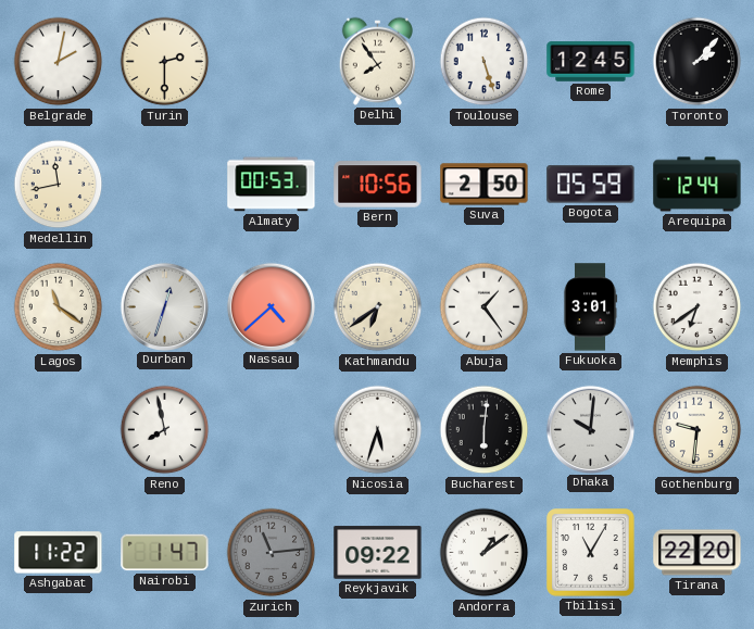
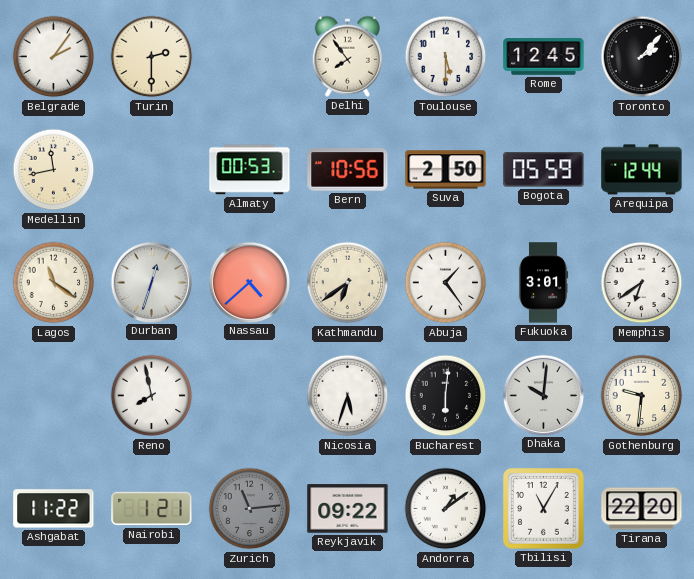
Belgrade: 2:02 -> 2:06 (54, 57)
Toulouse: 5:27 -> 5:30 (446, 57)
Nairobi: 1:47 -> 1:21 (152, 509)
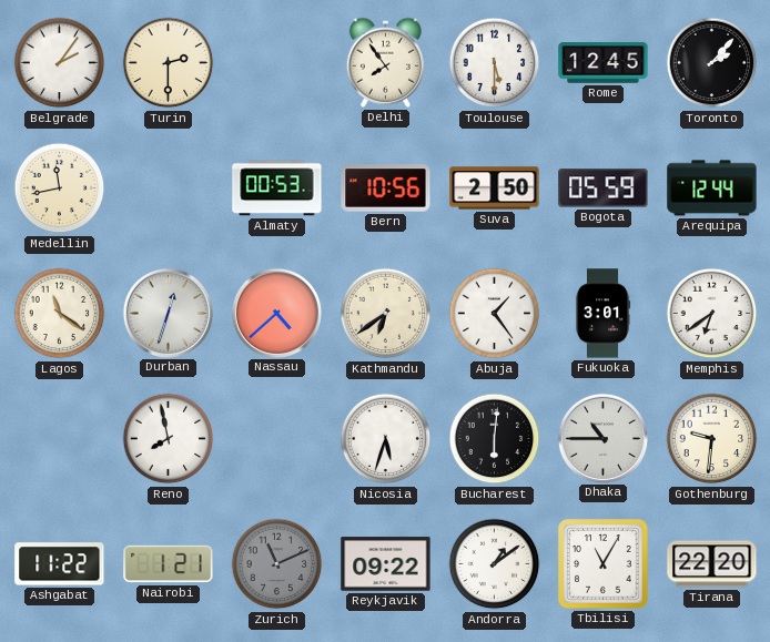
Dhaka: 10:01 -> 10:45 (602, 438)
Zurich: 11:14 -> 11:11 (277, 564)
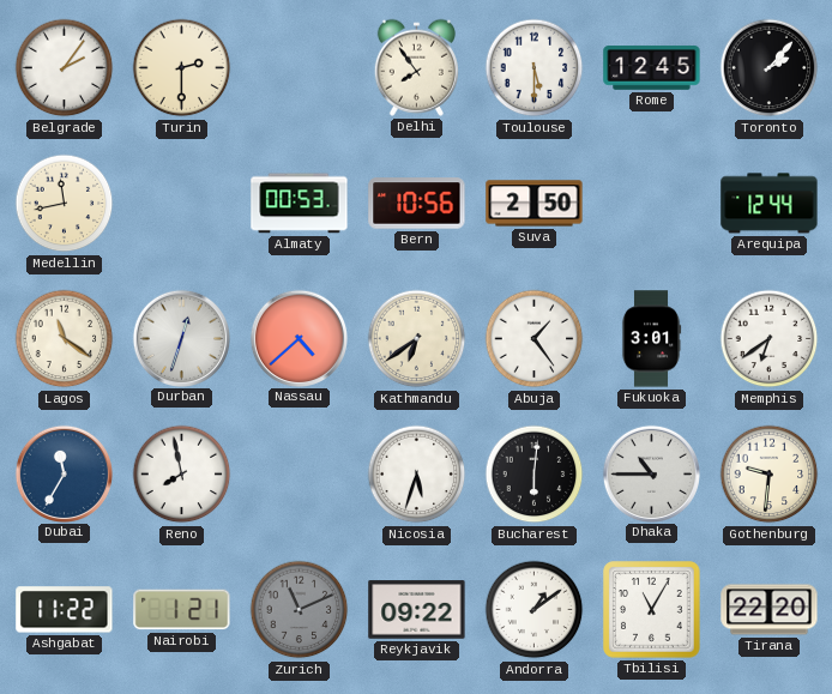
Bogota: 05:59 -> none (604, 188)
Dubai: none -> 11:35 (64, 473)
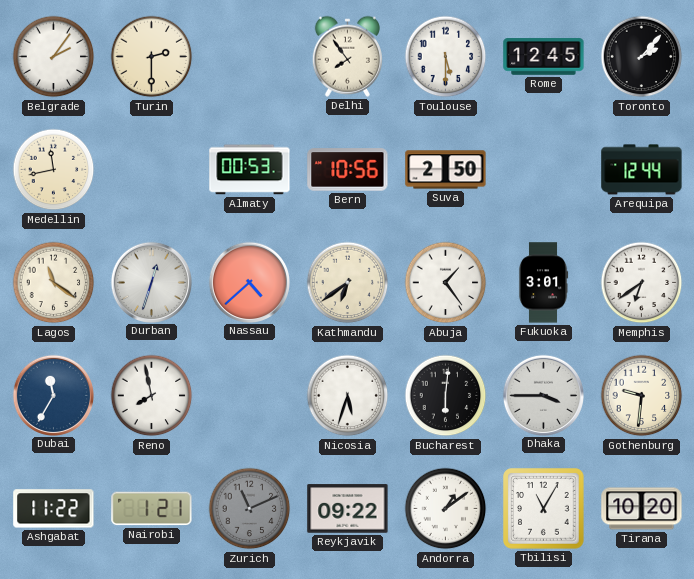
Dhaka: 10:45 -> 3:45 (543, 395)
Tirana: 22:20 -> 10:20 (642, 509)
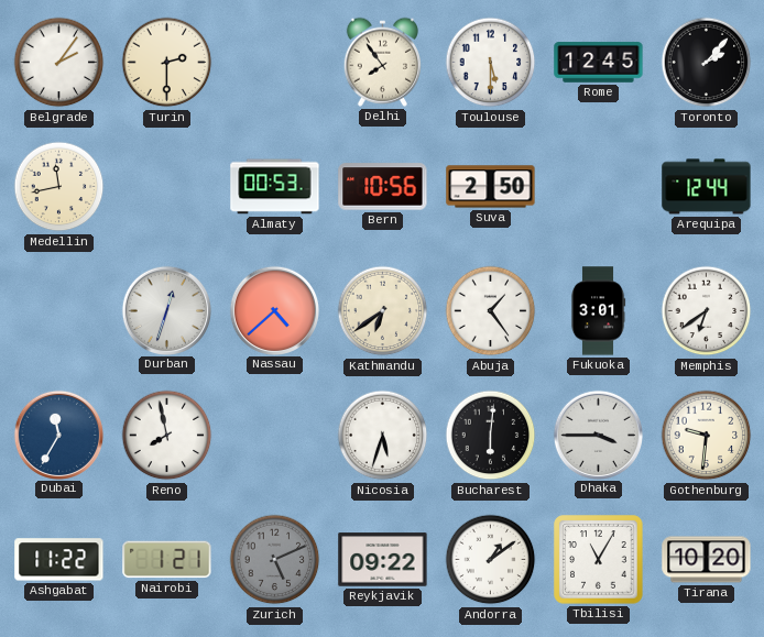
Lagos: 11:21 -> none (54, 283)
Zurich: 11:11 -> 5:11 (275, 560)
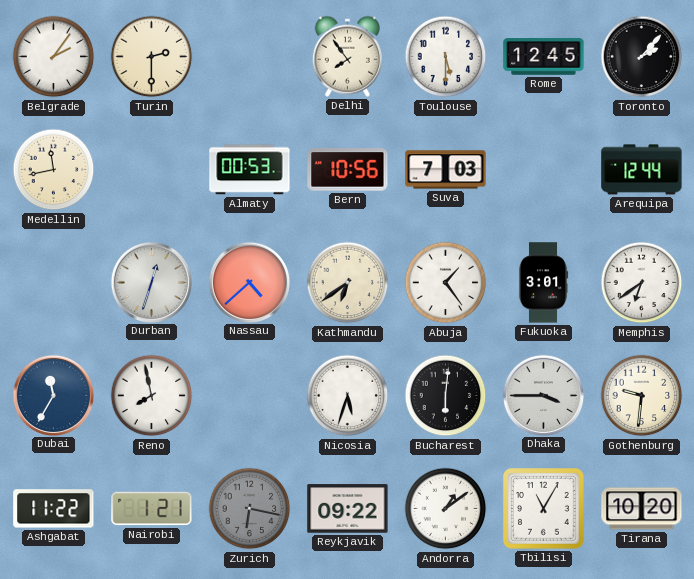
Suva: 2:50 -> 7:03 (446, 170)
Zurich: 5:11 -> 6:17 (250, 509)
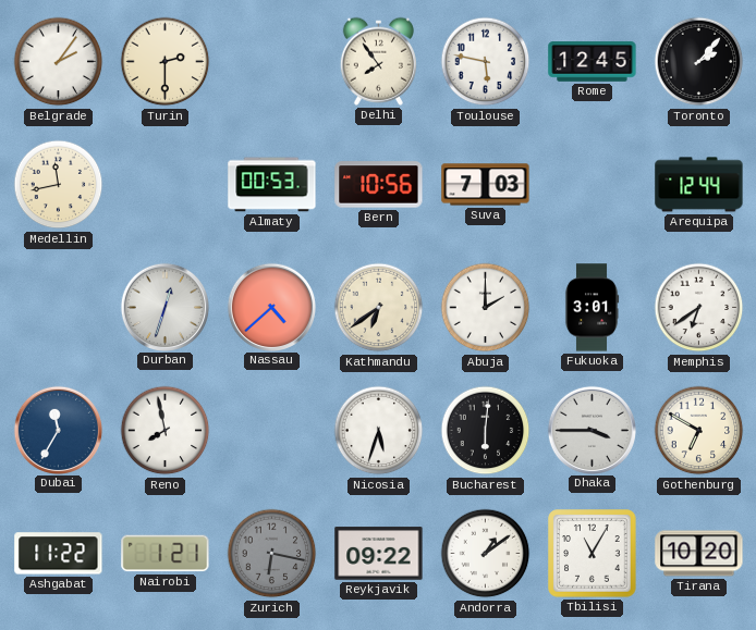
Toulouse: 5:30 -> 5:47 (486, 62)
Abuja: 1:24 -> 2:00 (486, 308)
Gothenburg: 9:31 -> 6:50 (699, 431)
